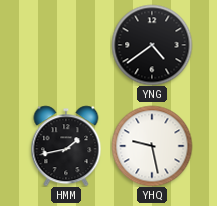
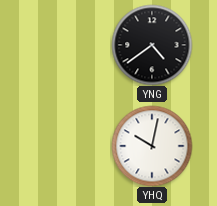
HMM: 1:43 -> none (66, 146)
YHQ: 9:28 -> 10:02 (152, 146)
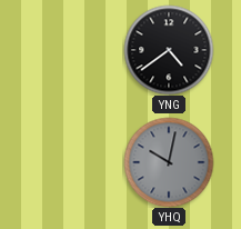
YHQ dial: white -> grey (169, 162)
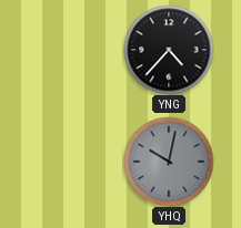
YNG: 4:39 -> 4:37 (169, 50)
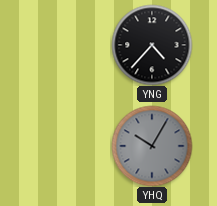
YHQ: 10:02 -> 10:05 (152, 146)
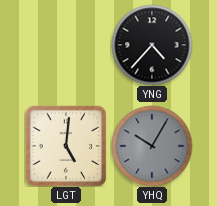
LGT: none -> 5:01 (66, 146)
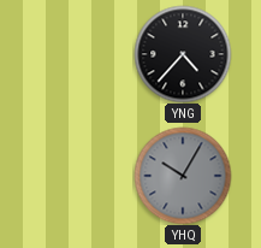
LGT: 5:01 -> none (66, 146)
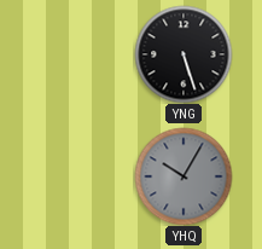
YNG: 4:37 -> 5:27 (184, 54)
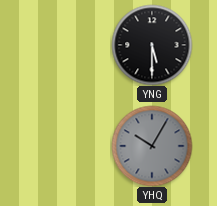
YNG: 5:27 -> 5:30 (152, 45)
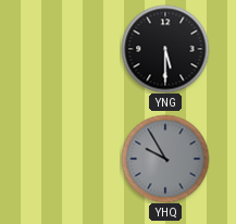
YHQ: 10:05 -> 9:55 (165, 159)
